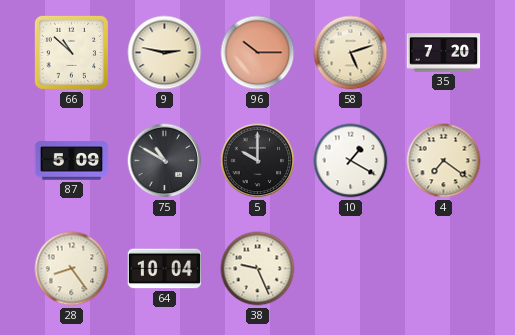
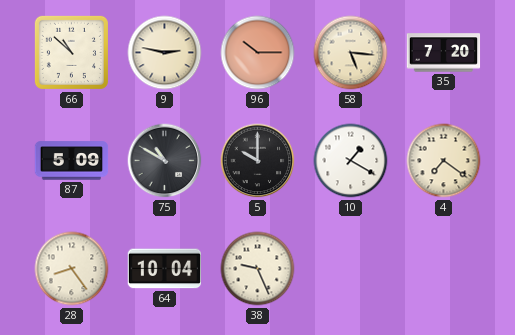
58: 5:12 -> 5:16 (351, 53)
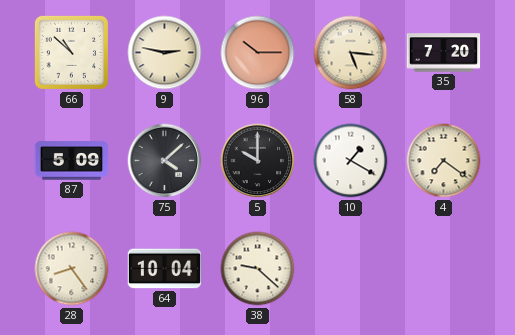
75: 10:50 -> 4:08 (165, 161)
38: 9:26 -> 9:22 (258, 269)
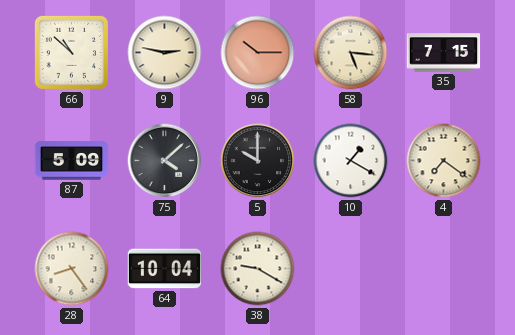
35: 7:20 -> 7:15 (444, 53)
38: 9:22 -> 9:20 (258, 269)
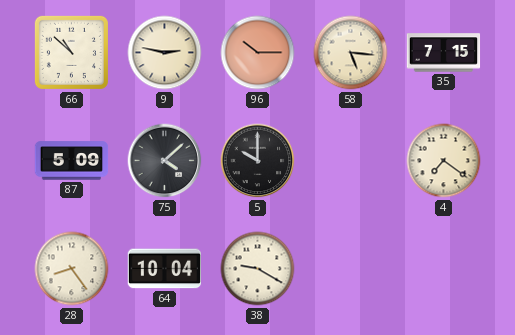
10: 1:20 -> none (351, 161)
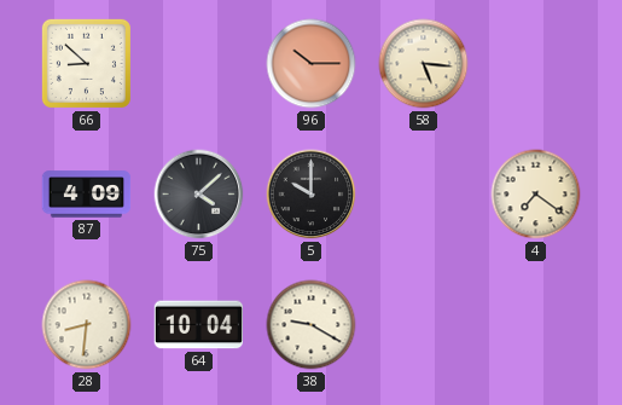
66: 10:52 -> 8:52 (86, 63)
9: 2:47 -> none (165, 53)
35: 7:15 -> none (444, 53)
87: 5:09 -> 4:09 (87, 195)
28: 8:24 -> 8:31 (87, 325)
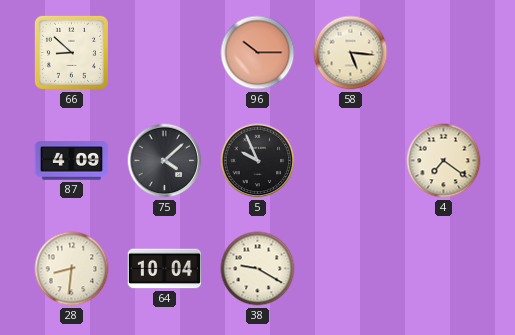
5: 10:00 -> 9:56 (258, 161)
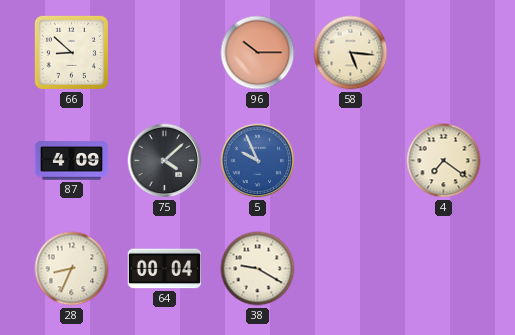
5 dial: black -> blue (258, 161)
28: 8:31 -> 8:34 (72, 269)
64: 10:04 -> 00:04 (164, 269)
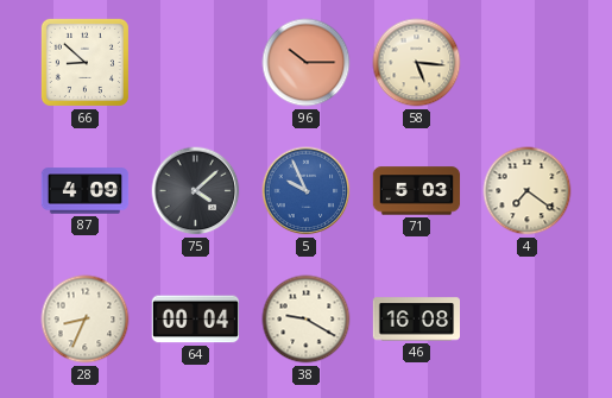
71: none -> 5:03 (417, 191)
46: none -> 16:08 (417, 320)
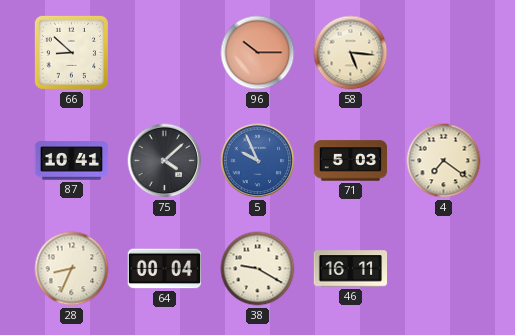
87: 4:09 -> 10:41 (72, 161)
46: 16:08 -> 16:11 (351, 269)
